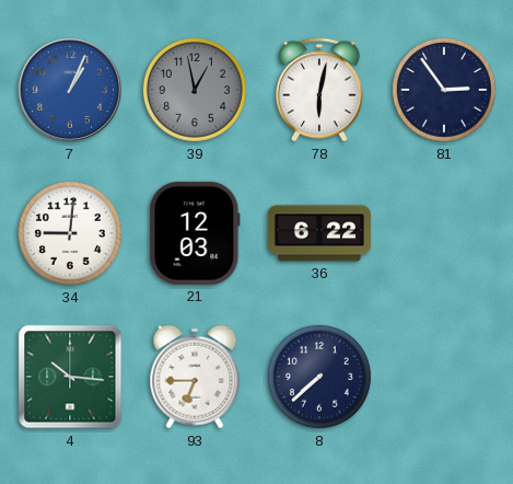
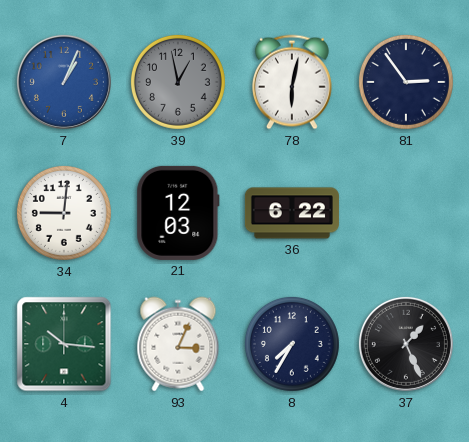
93: 6:45 -> 3:04 (178, 344)
8: 7:38 -> 7:35 (292, 344)
37: none -> 1:26 (406, 344)
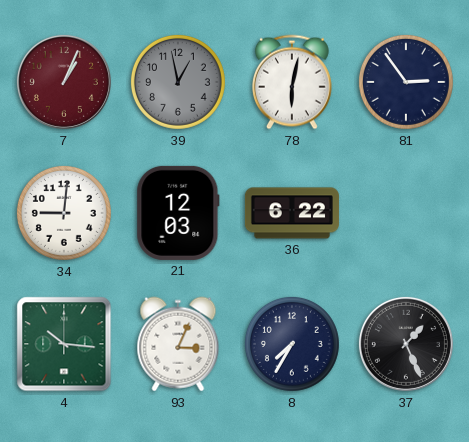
7 dial: blue -> burgundy (64, 82)
